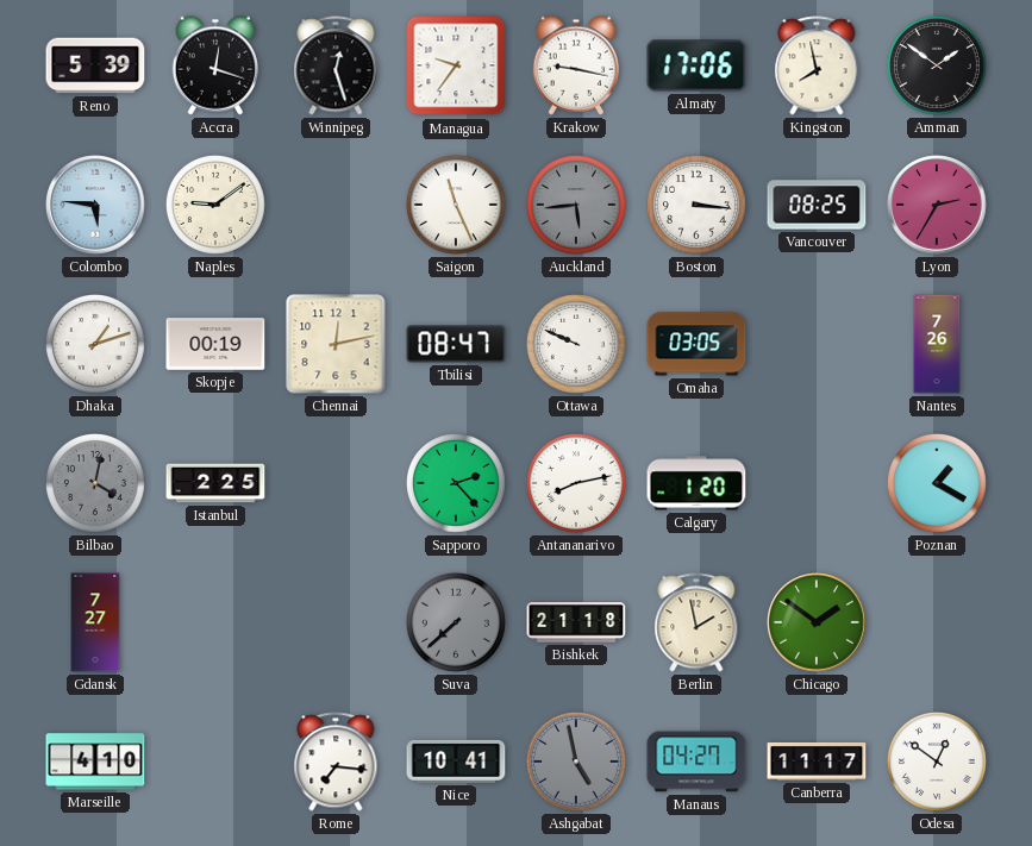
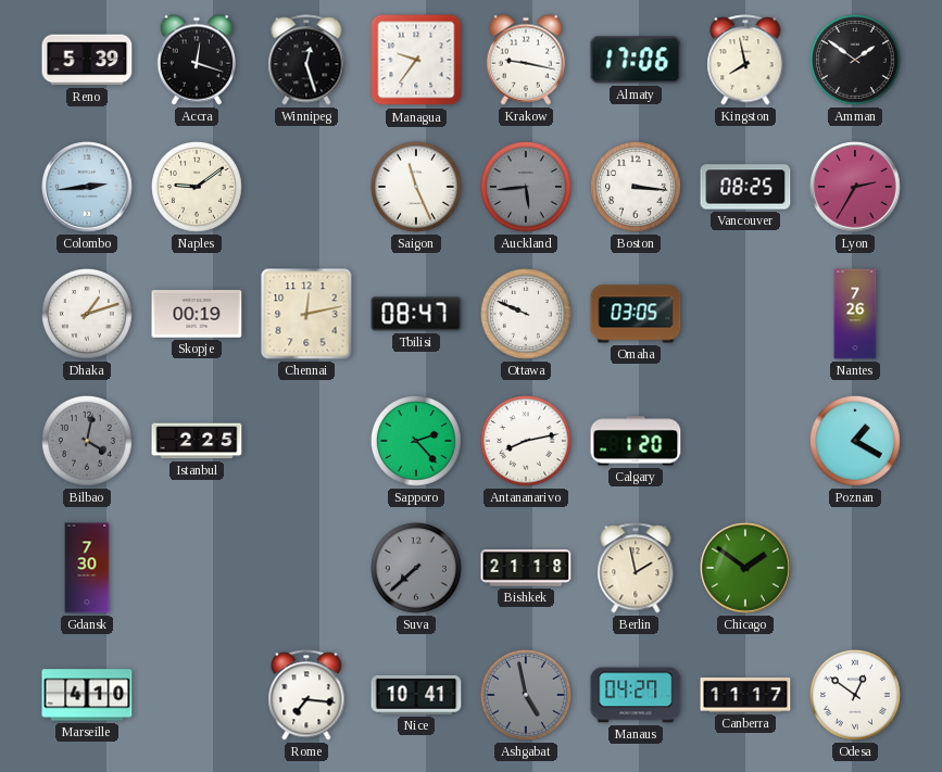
Colombo: 5:46 -> 2:44 (87, 187)
Gdansk: 7:27 -> 7:30 (87, 568)
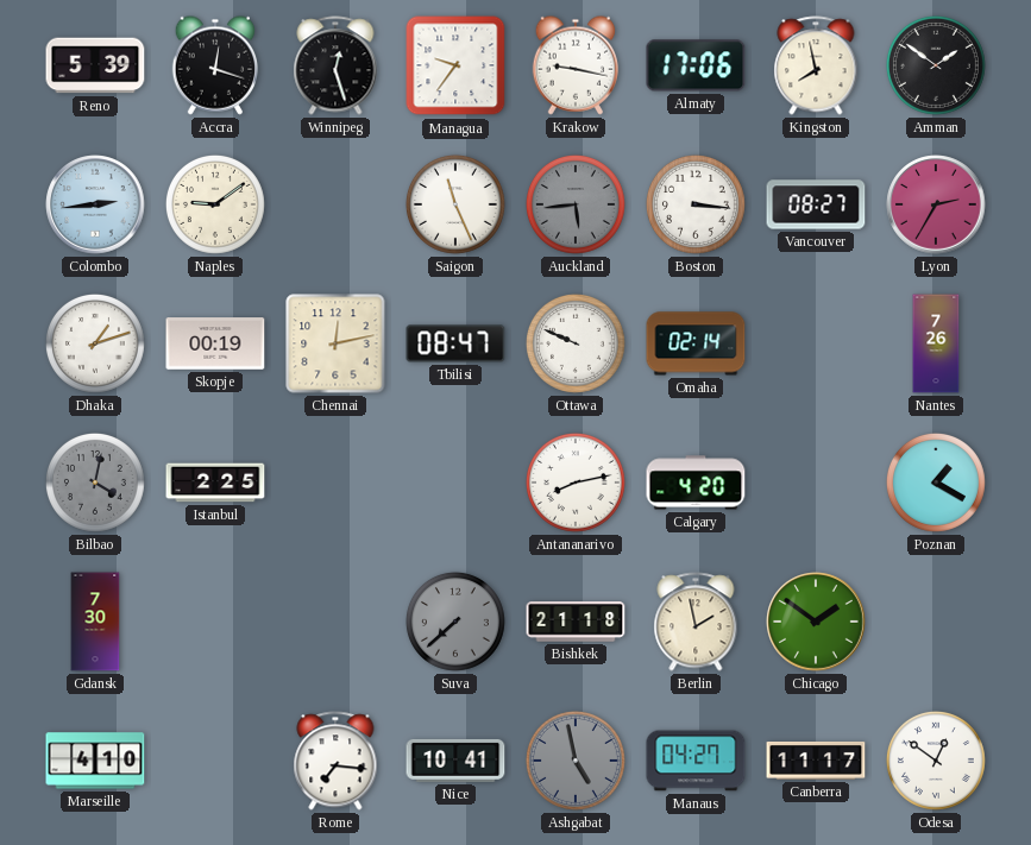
Vancouver: 08:25 -> 08:27 (816, 204)
Omaha: 03:05 -> 02:14 (696, 343)
Sapporo: 2:23 -> none (416, 441)
Calgary: 1:20 -> 4:20 (696, 483)
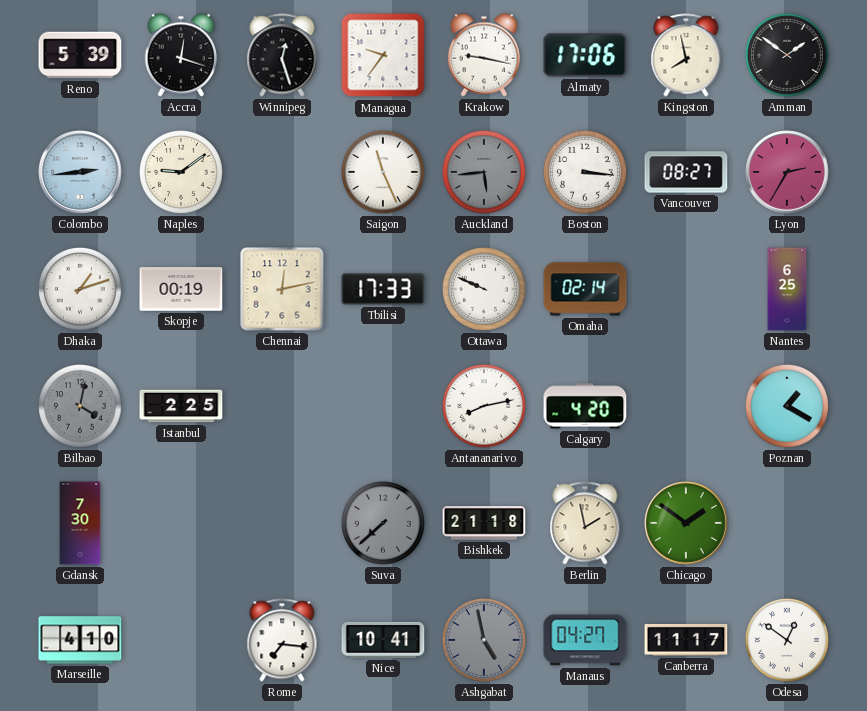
Tbilisi: 08:47 -> 17:33 (383, 289)
Nantes: 7:26 -> 6:25 (787, 289)
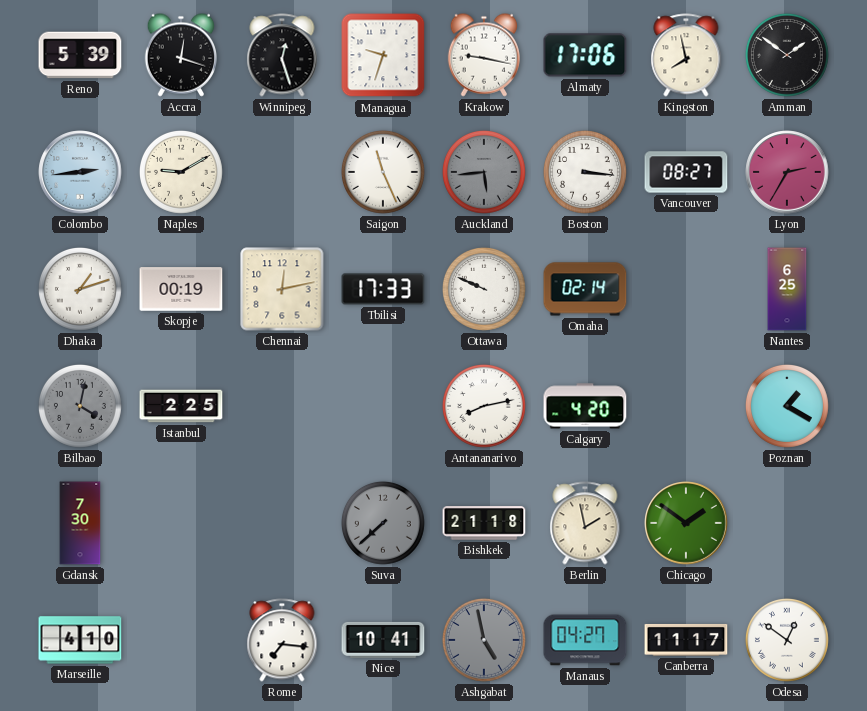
Managua: 9:36 -> 9:33 (383, 55)
Naples: 9:09 -> 9:10 (181, 172)
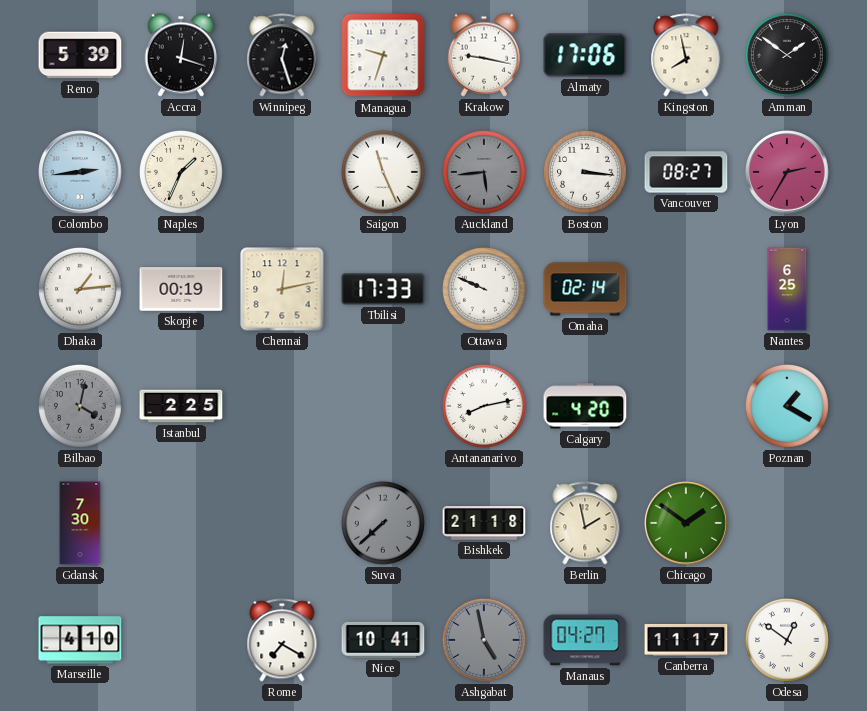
Naples: 9:10 -> 1:34 (181, 172)
Dhaka: 1:12 -> 1:14 (80, 289)
Rome: 7:16 -> 7:20 (282, 640)
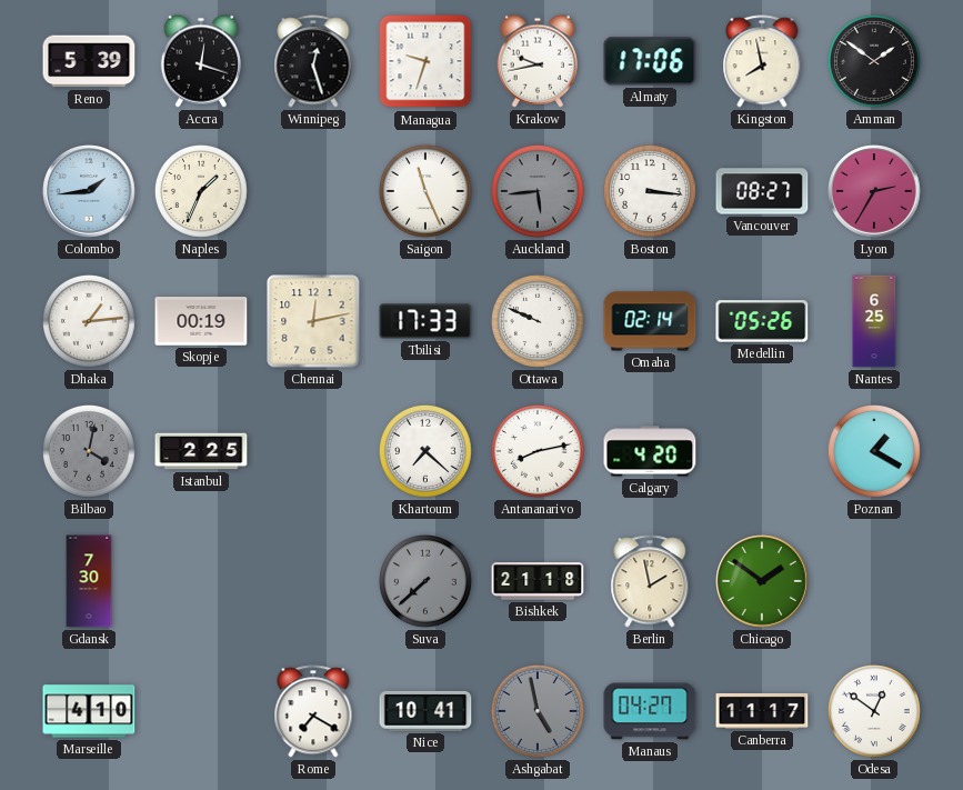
Krakow: 9:17 -> 9:43 (536, 61)
Colombo: 2:44 -> 1:44 (89, 191)
Medellin: none -> 05:26 (762, 321)
Khartoum: none -> 7:22 (425, 451)
